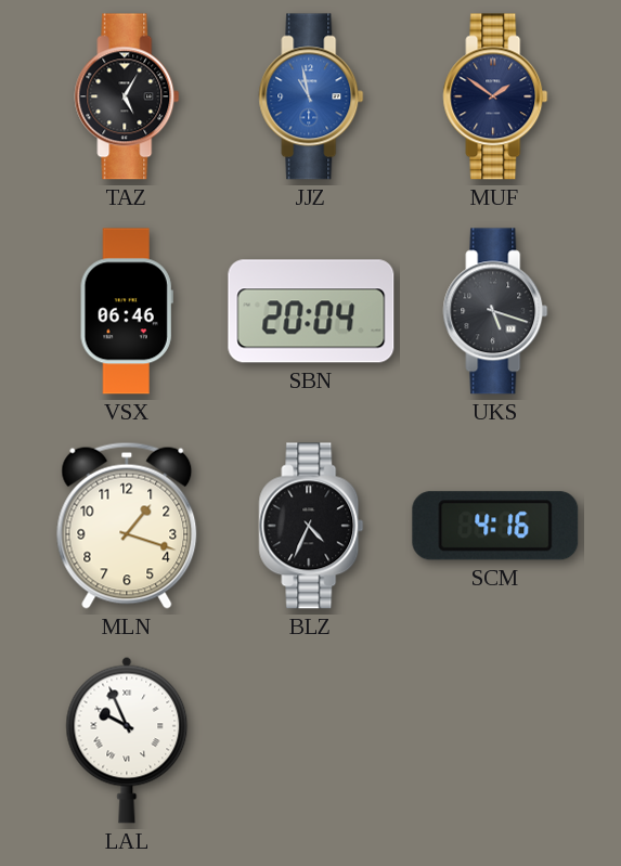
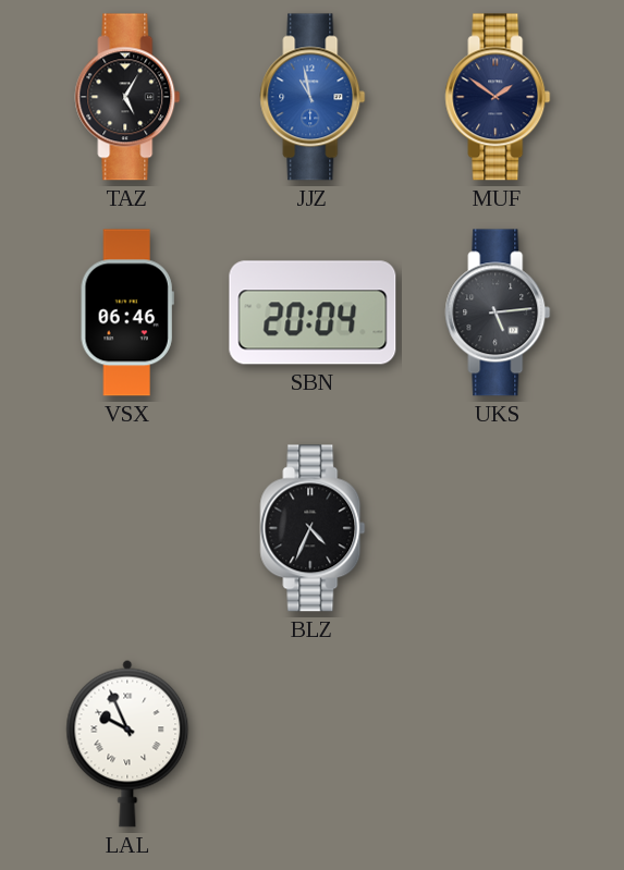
UKS: 5:18 -> 5:14 (498, 313)
MLN: 1:18 -> none (127, 526)
SCM: 4:16 -> none (495, 526)
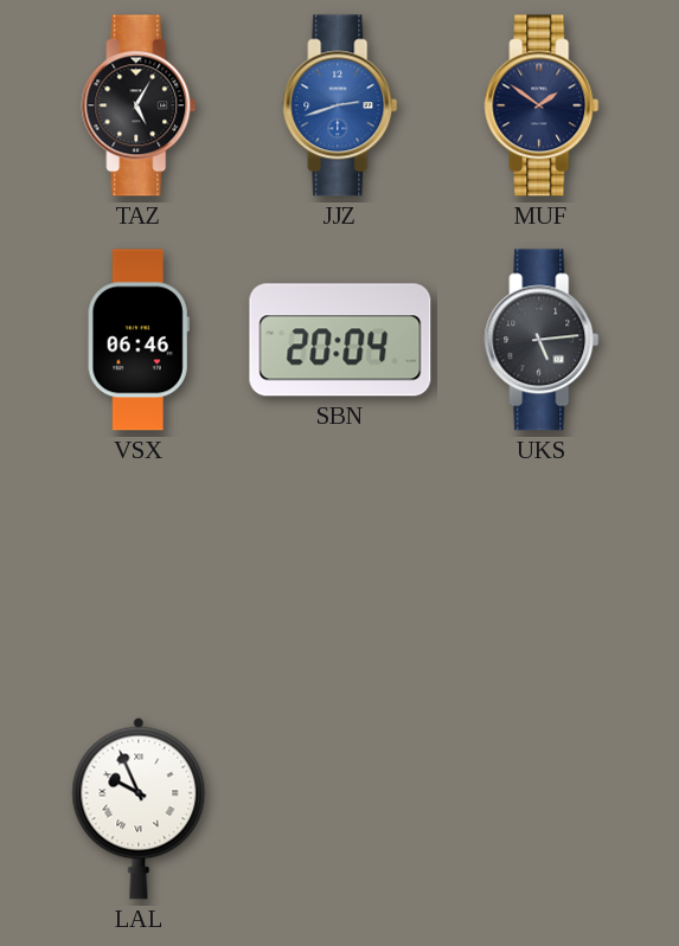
JJZ: 10:58 -> 2:42 (340, 105)
BLZ: 4:34 -> none (313, 528)
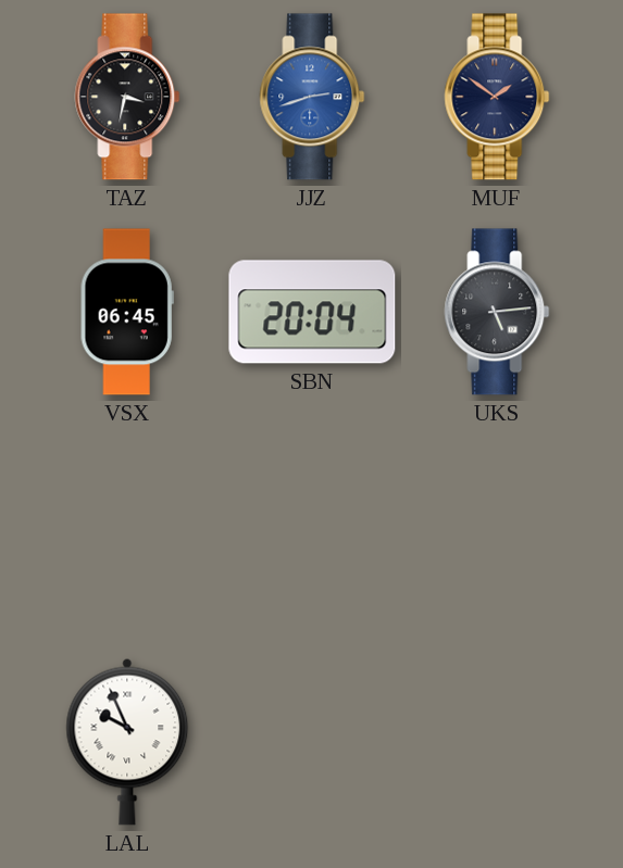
TAZ: 5:05 -> 3:32 (127, 97)
VSX: 06:46 -> 06:45 (127, 312)
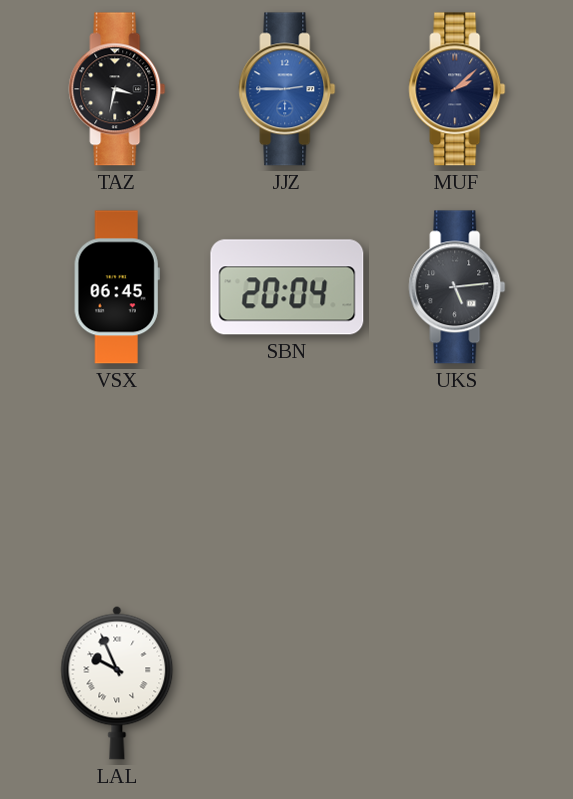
JJZ: 2:42 -> 2:45 (287, 89)
MUF: 1:51 -> 2:08 (457, 89)
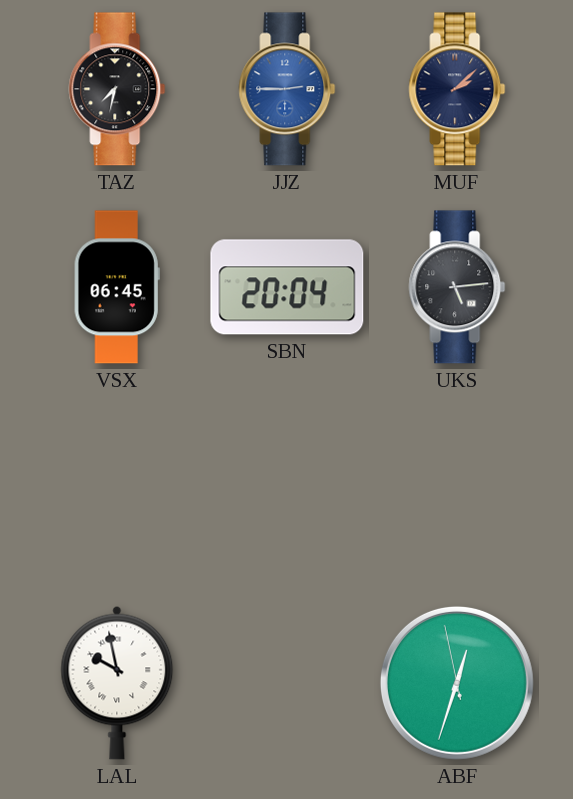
TAZ: 3:32 -> 7:32 (117, 89)
LAL: 9:56 -> 9:58 (117, 683)
ABF: none -> 12:32 (457, 683)
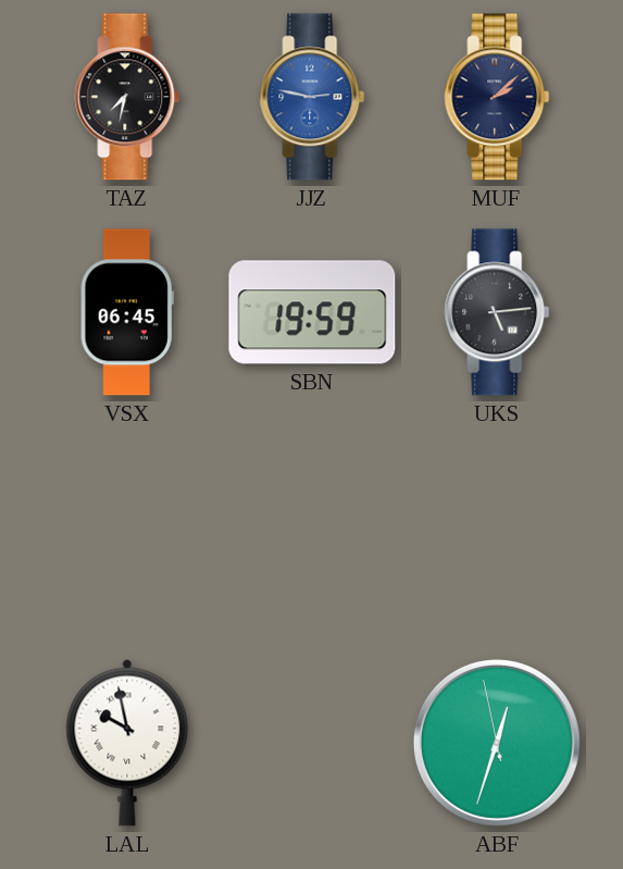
JJZ: 2:45 -> 2:47 (312, 97)
SBN: 20:04 -> 19:59 (312, 312)
